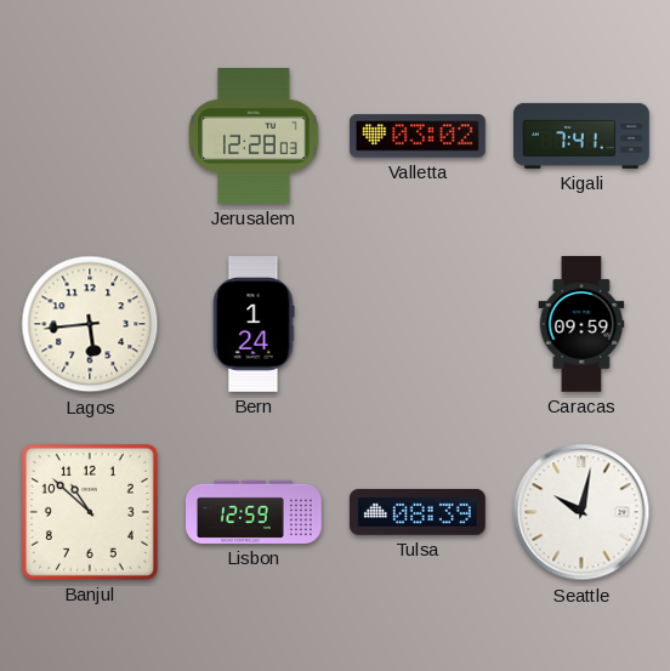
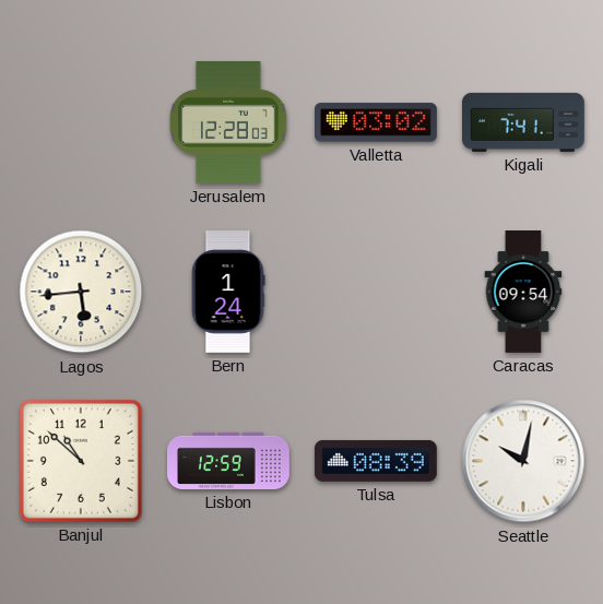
Caracas: 09:59 -> 09:54 (523, 293)
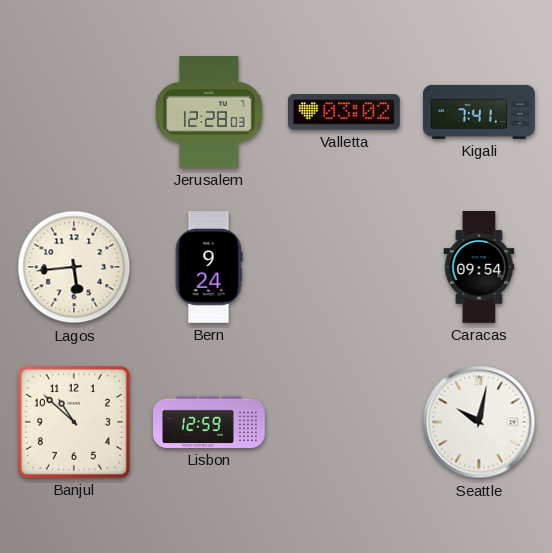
Bern: 1:24 -> 9:24 (209, 268)
Tulsa: 08:39 -> none (376, 461)
